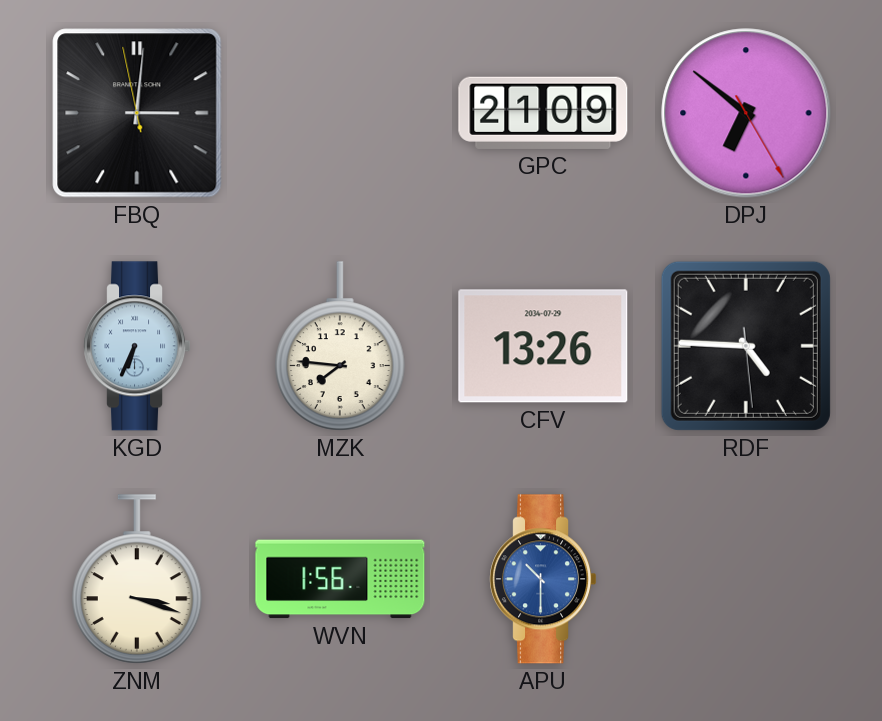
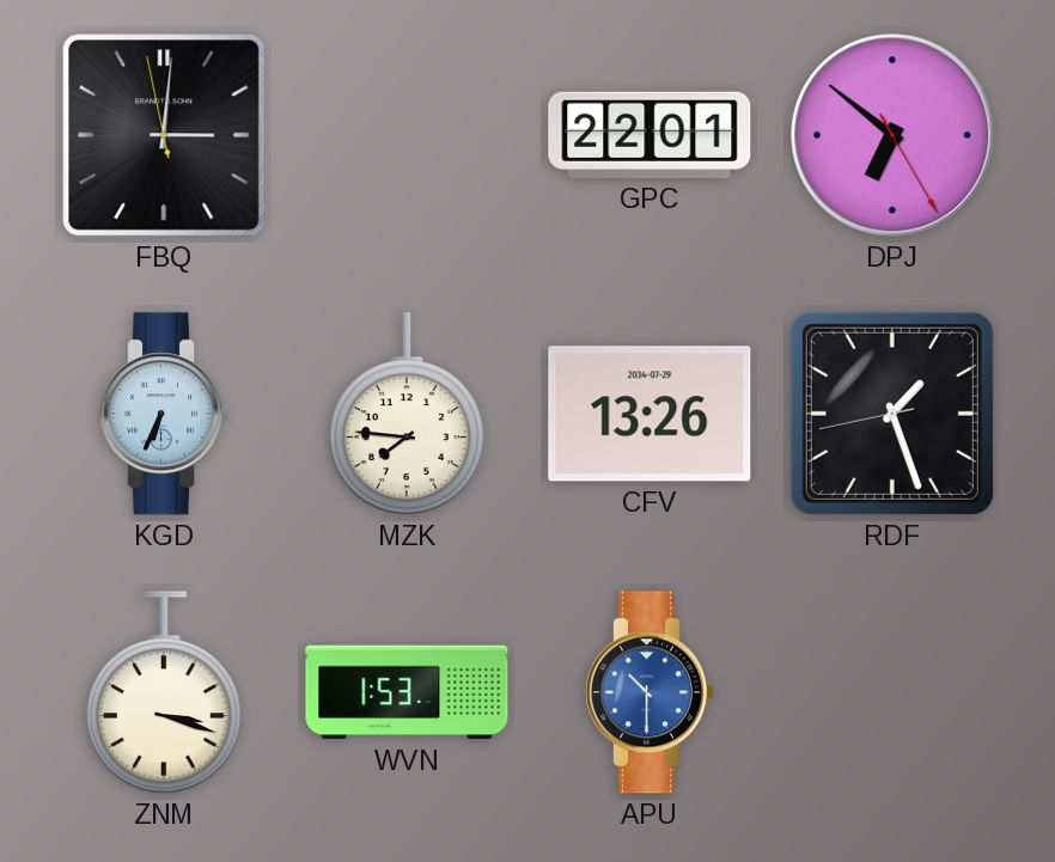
GPC: 21:09 -> 22:01 (650, 135)
RDF: 4:45 -> 1:26 (892, 414)
WVN: 1:56 -> 1:53 (407, 692)
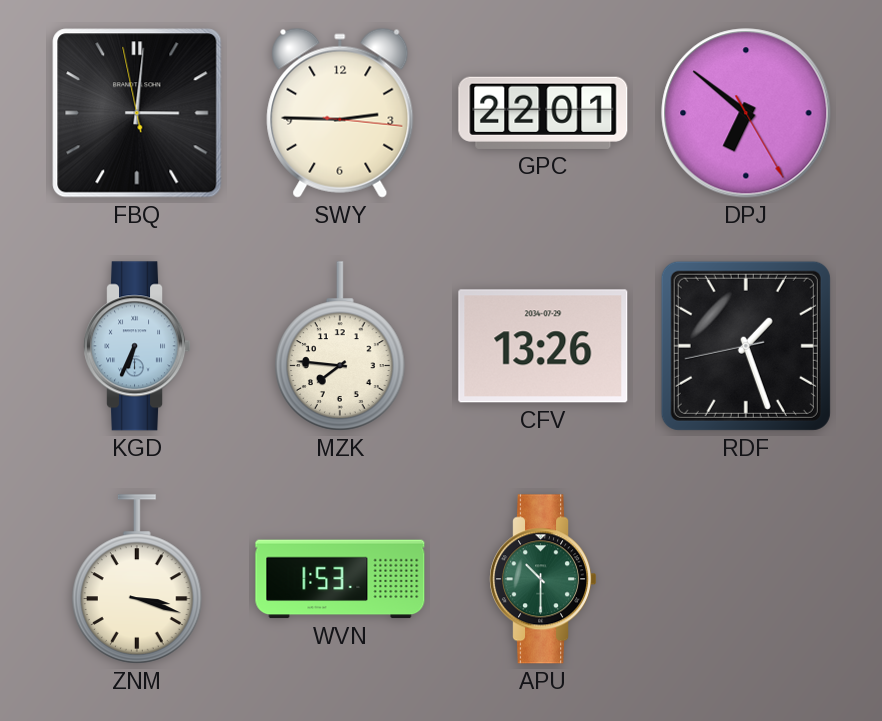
SWY: none -> 2:45 (340, 113)
APU dial: blue -> green (543, 579)
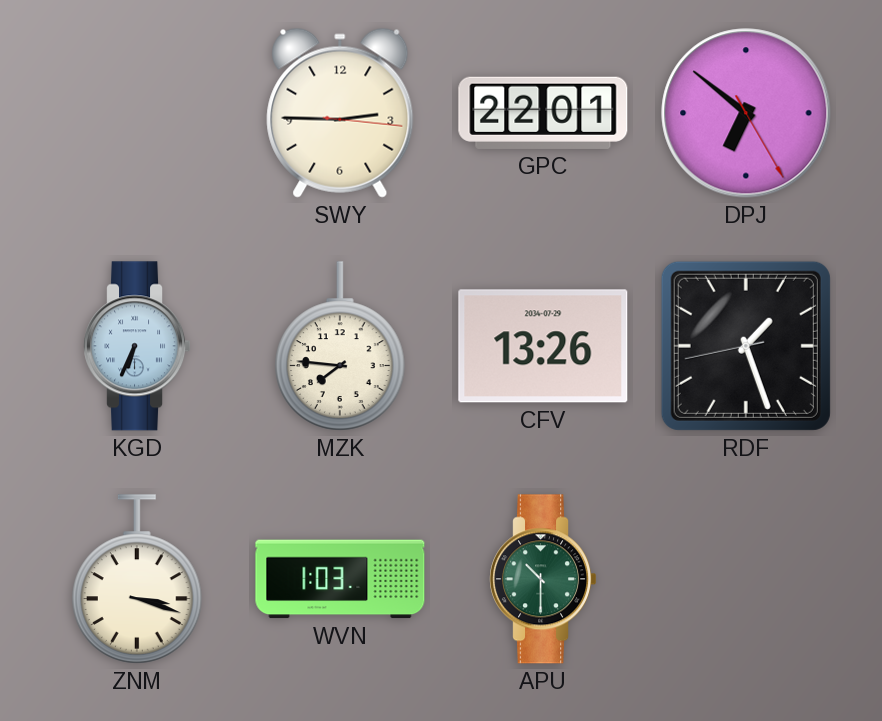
FBQ: 3:00 -> none (137, 113)
WVN: 1:53 -> 1:03 (340, 579)
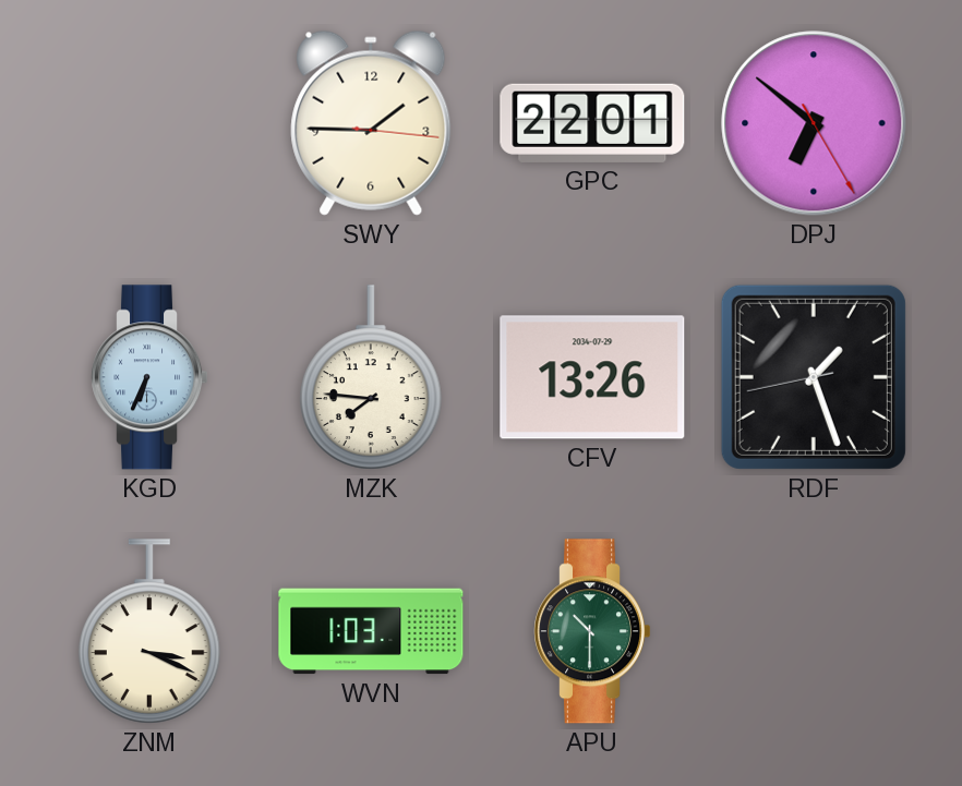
SWY: 2:45 -> 1:45 (371, 123)
ZNM: 3:18 -> 3:19 (151, 631)
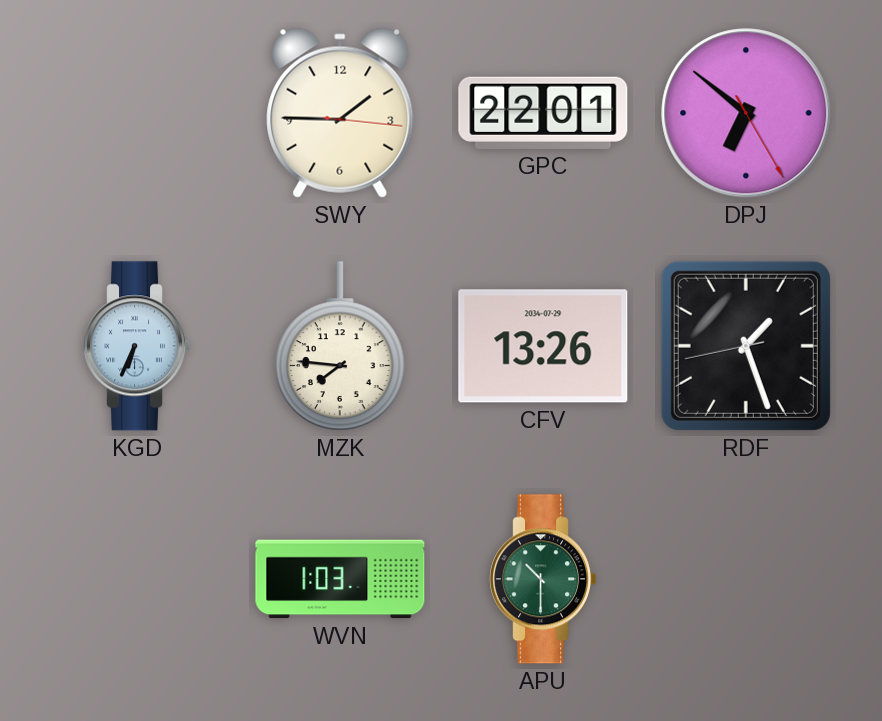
ZNM: 3:19 -> none (151, 631)
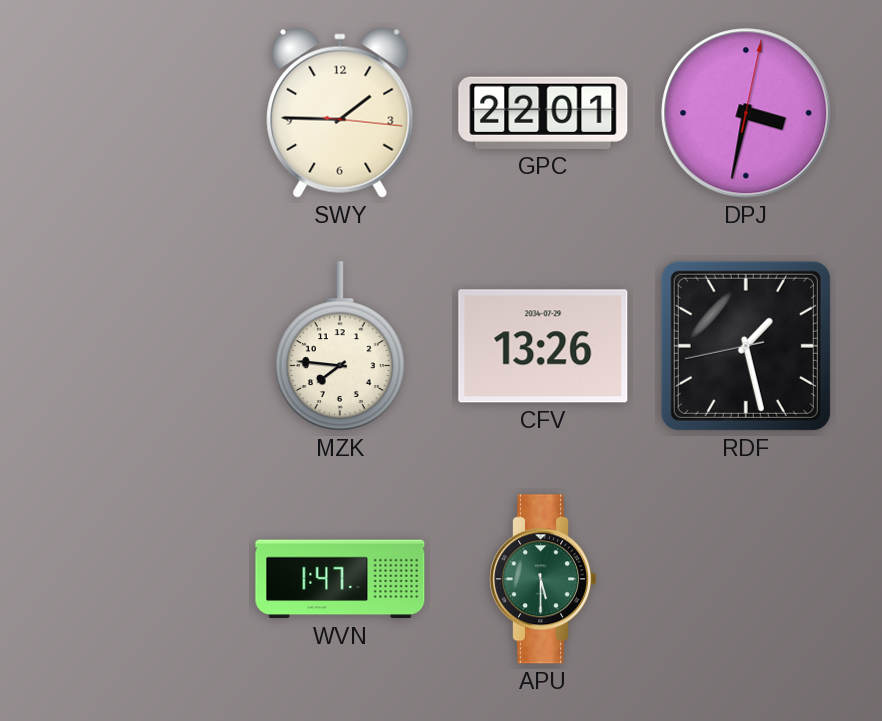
DPJ: 6:51 -> 3:32 (746, 113)
KGD: 6:34 -> none (137, 346)
RDF: 1:26 -> 1:27 (746, 346)
WVN: 1:03 -> 1:47 (340, 579)
APU: 10:30 -> 5:30 (543, 579)
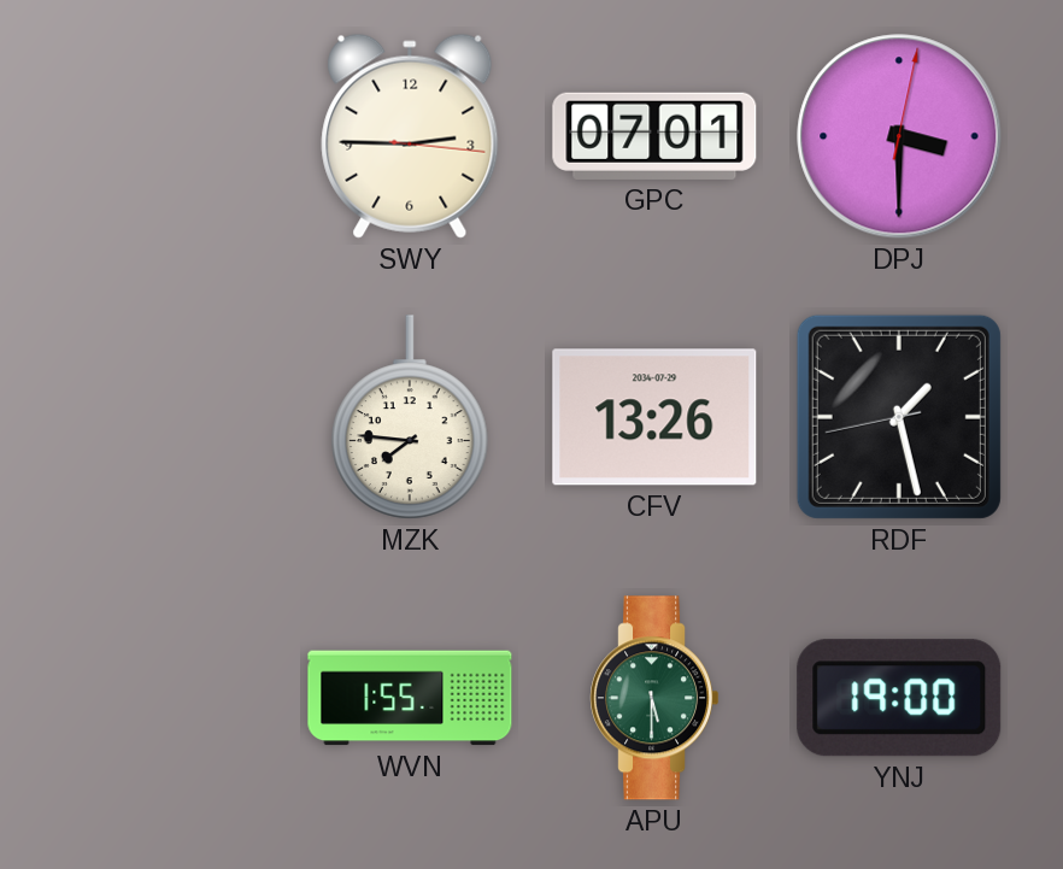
SWY: 1:45 -> 2:45 (410, 136)
GPC: 22:01 -> 07:01 (654, 136)
DPJ: 3:32 -> 3:30 (899, 136)
WVN: 1:47 -> 1:55 (410, 698)
YNJ: none -> 19:00 (899, 698)
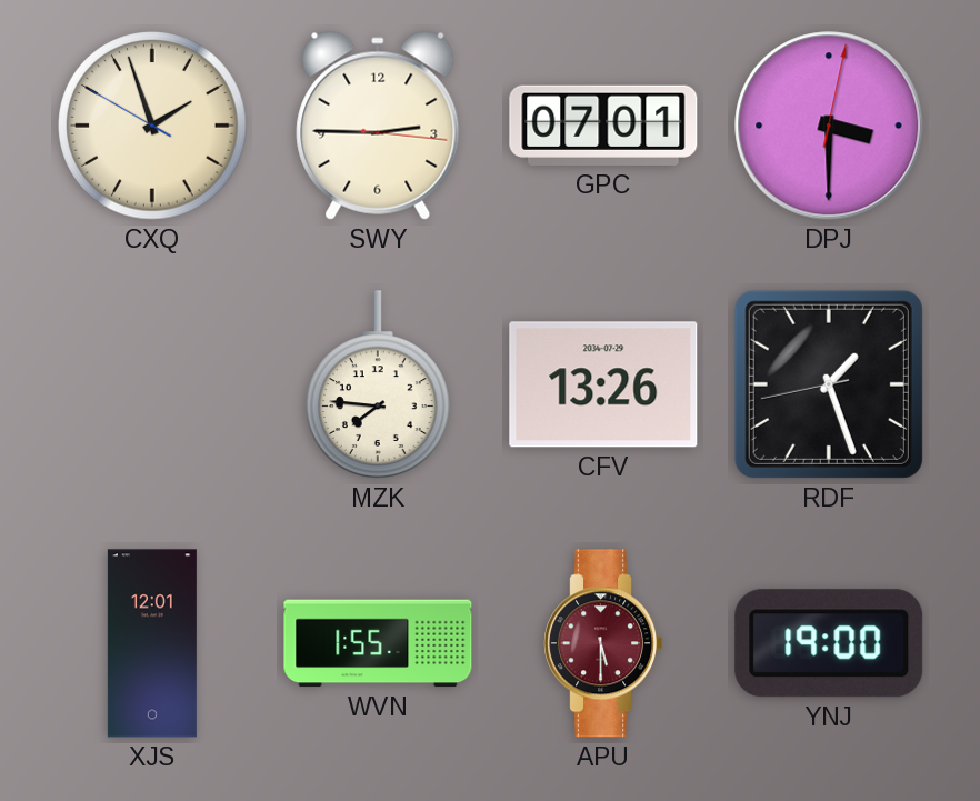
CXQ: none -> 1:56 (152, 126)
RDF: 1:27 -> 1:26 (829, 384)
XJS: none -> 12:01 (152, 643)
APU dial: green -> burgundy (603, 643)
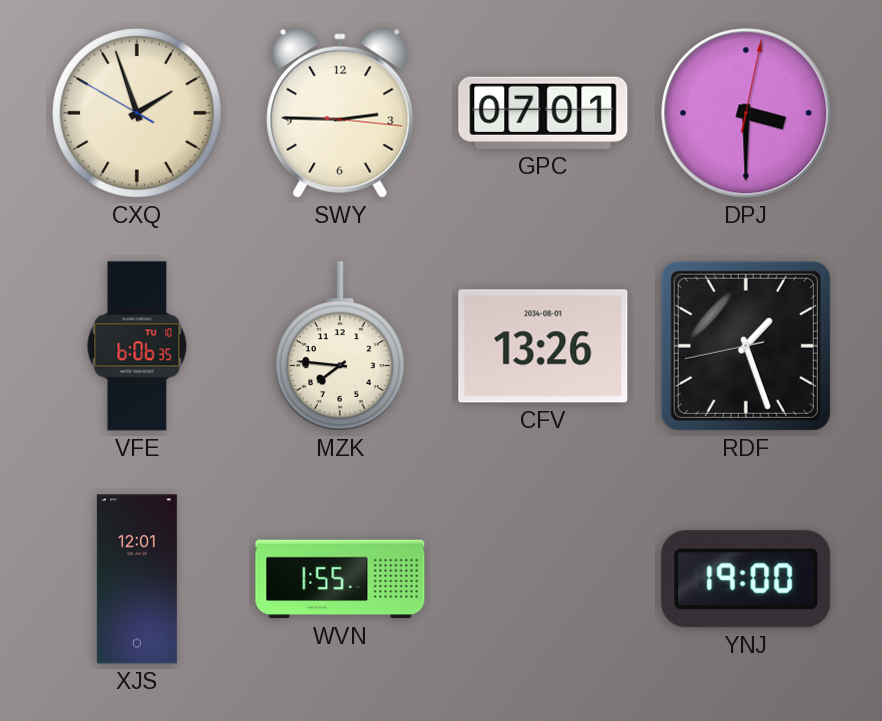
VFE: none -> 6:06 (137, 346)
CFV date: 2034-07-29 -> 2034-08-01 (543, 346)
APU: 5:30 -> none (603, 643)
